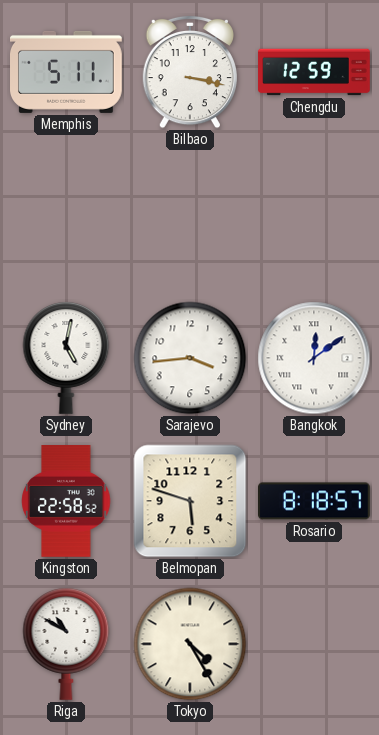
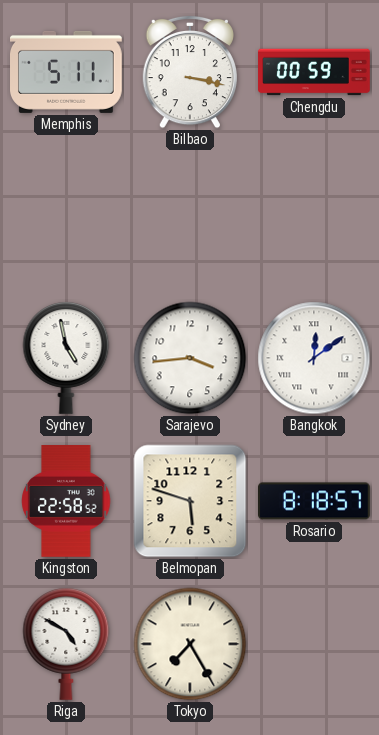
Chengdu: 12:59 -> 00:59 (314, 72)
Sydney: 5:02 -> 4:58 (66, 358)
Riga: 10:50 -> 4:50 (66, 644)
Tokyo: 4:25 -> 7:25 (190, 644)
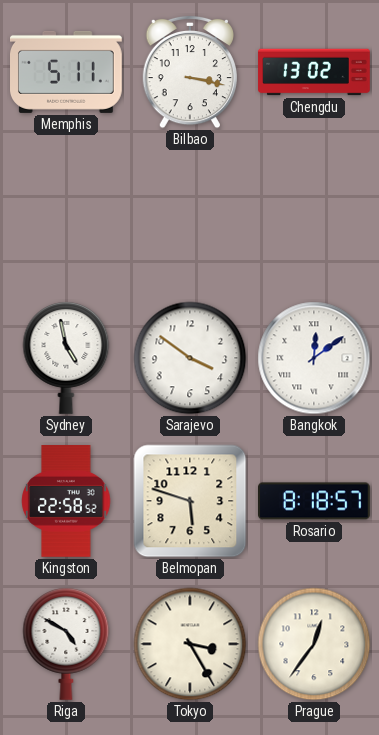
Chengdu: 00:59 -> 13:02 (314, 72)
Sarajevo: 3:44 -> 3:51 (190, 358)
Tokyo: 7:25 -> 3:25 (190, 644)
Prague: none -> 12:36 (314, 644)
